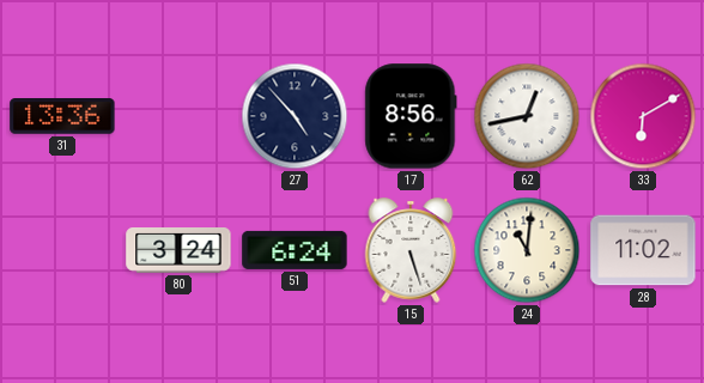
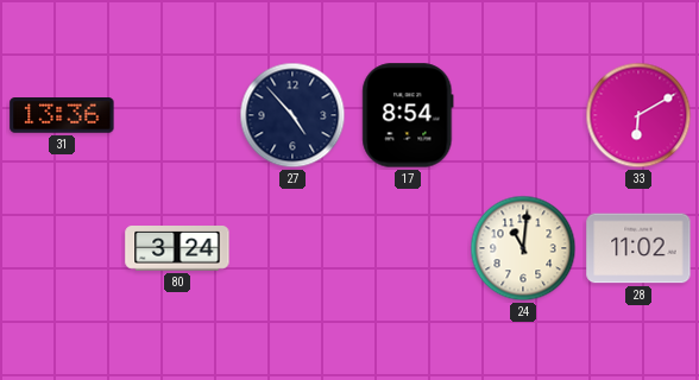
17: 8:56 -> 8:54 (408, 115)
62: 12:43 -> none (527, 116)
51: 6:24 -> none (295, 250)
15: 5:27 -> none (411, 250)
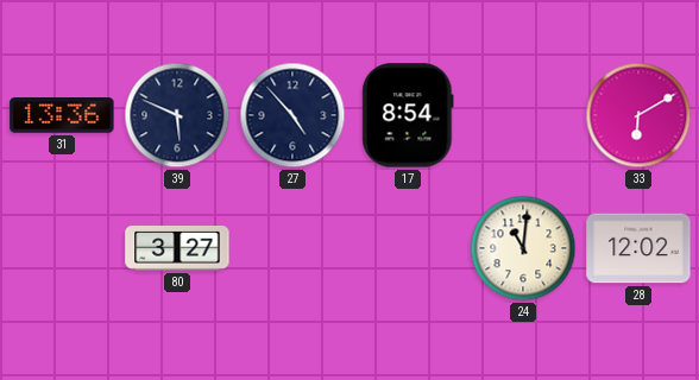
39: none -> 5:49 (177, 115)
80: 3:24 -> 3:27 (177, 249)
28: 11:02 -> 12:02 (638, 248)
